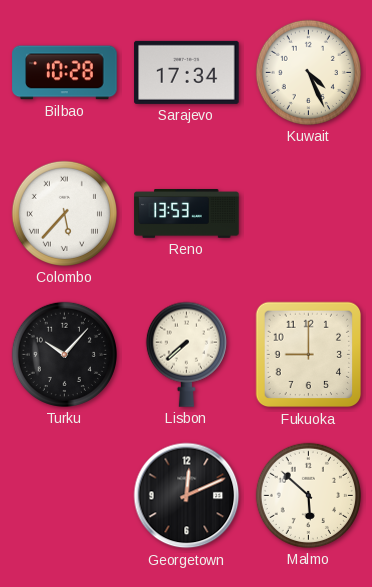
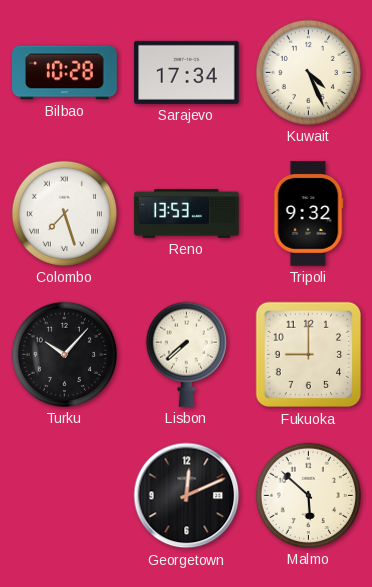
Colombo: 5:37 -> 7:27 (64, 213)
Tripoli: none -> 9:32 (308, 214)
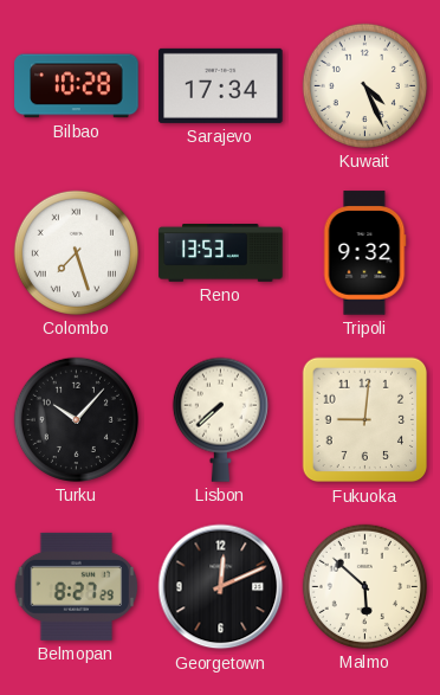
Fukuoka: 9:00 -> 9:01 (365, 420)
Belmopan: none -> 8:27 (77, 586)
